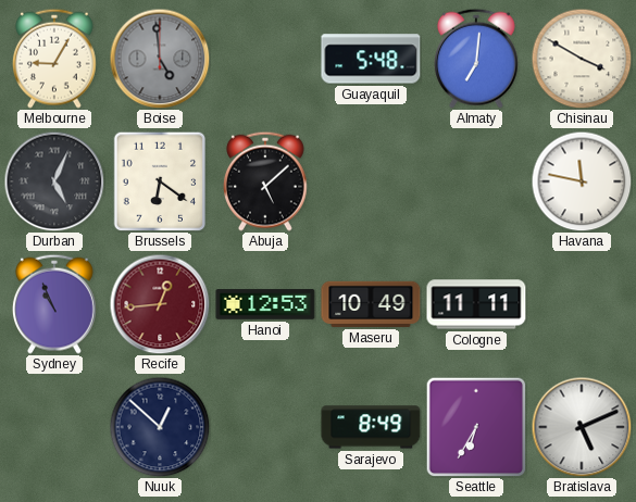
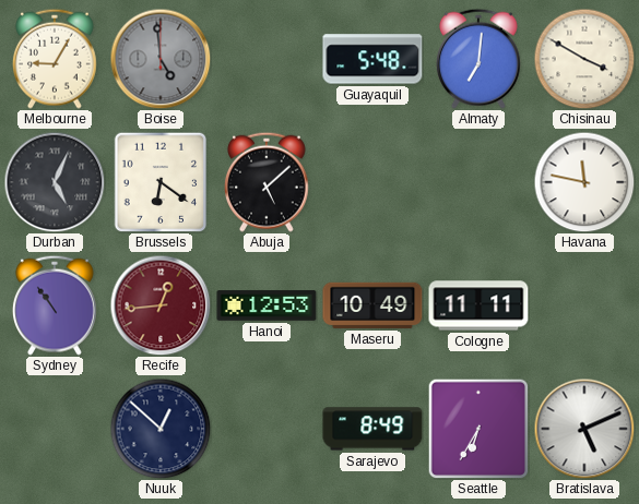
Sydney: 10:56 -> 10:54 (55, 305)
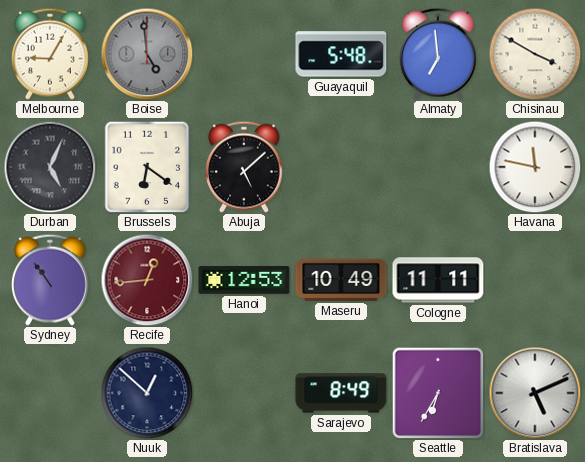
Almaty: 7:01 -> 6:59 (438, 54)
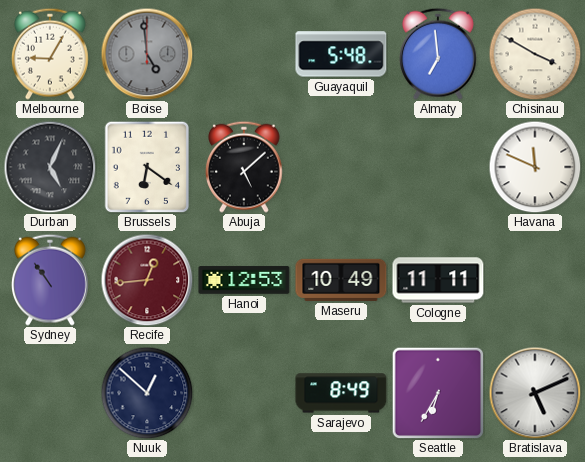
Havana: 11:47 -> 11:49 (535, 167)
